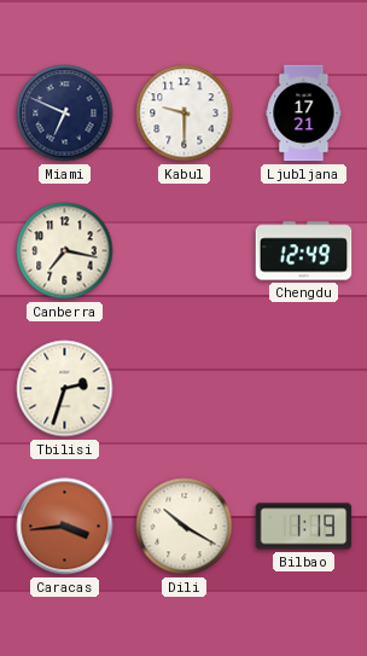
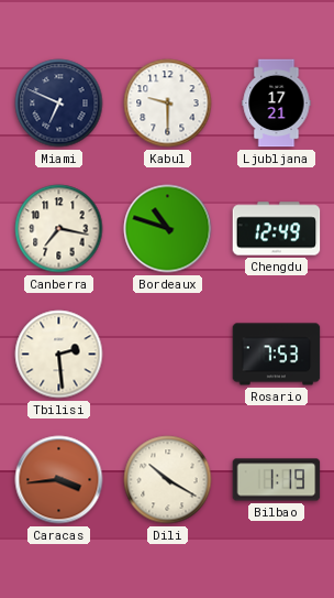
Bordeaux: none -> 10:48 (168, 229)
Tbilisi: 2:33 -> 2:29 (59, 355)
Rosario: none -> 7:53 (277, 355)
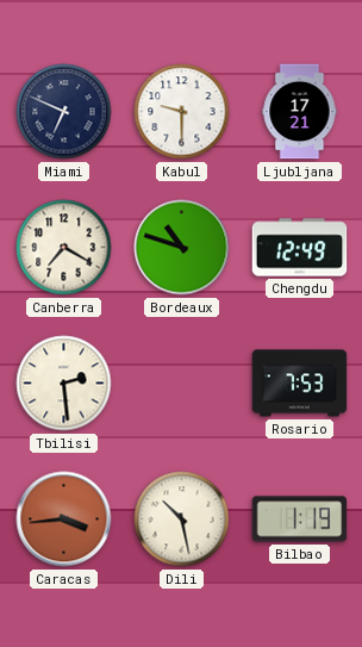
Canberra: 7:17 -> 7:20 (64, 248)
Dili: 10:20 -> 10:28 (182, 520)
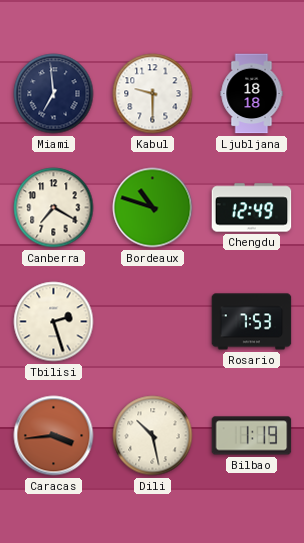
Miami: 6:49 -> 6:59 (54, 94)
Ljubljana: 17:21 -> 18:18 (252, 94)
Tbilisi: 2:29 -> 2:27 (54, 322)
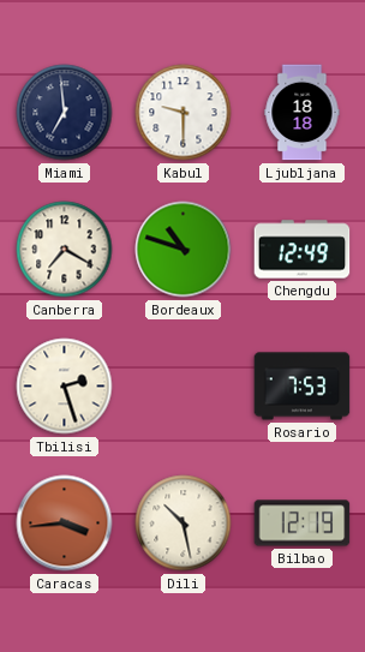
Bilbao: 1:19 -> 12:19 (303, 524)
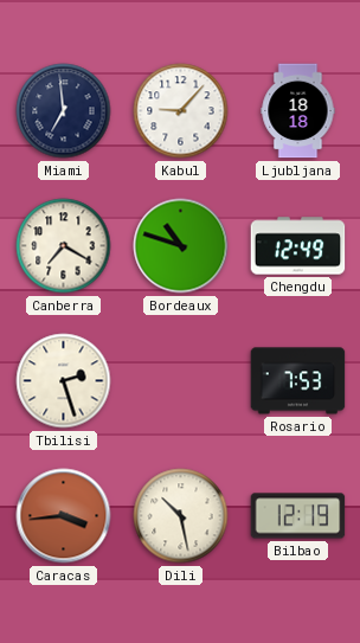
Kabul: 9:30 -> 9:07 (181, 111)
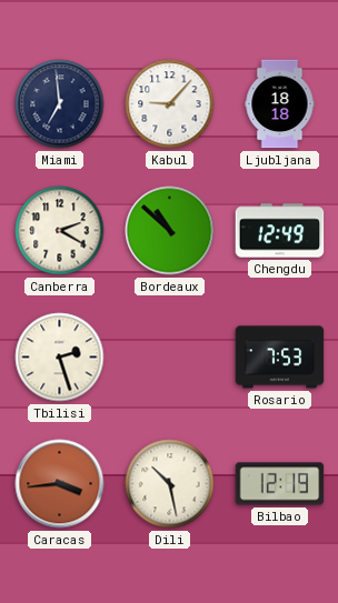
Canberra: 7:20 -> 2:20 (60, 231)
Bordeaux: 10:48 -> 10:52 (170, 231)
